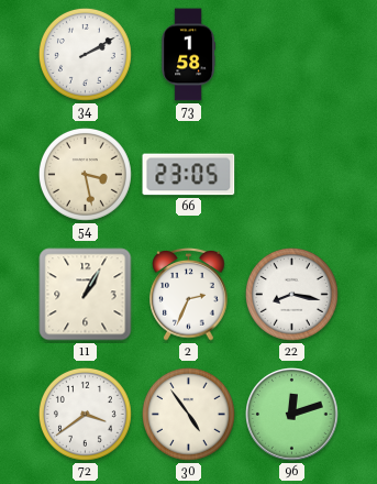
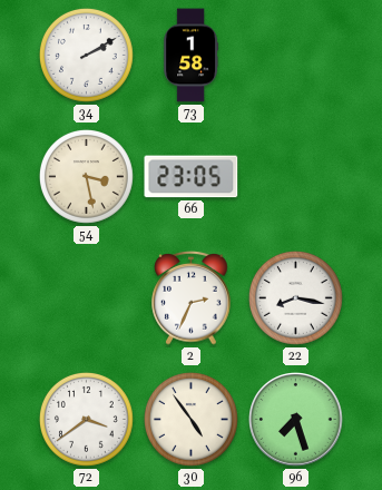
11: 1:05 -> none (86, 295)
96: 12:12 -> 7:27 (296, 420)
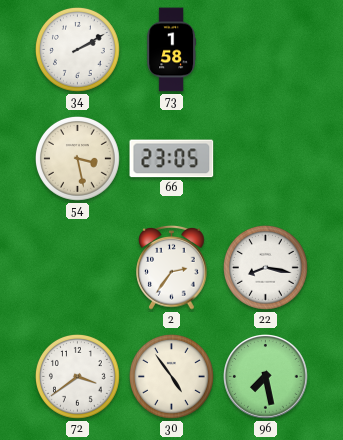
2: 2:34 -> 2:36 (172, 268)
96: 7:27 -> 7:28 (266, 377)
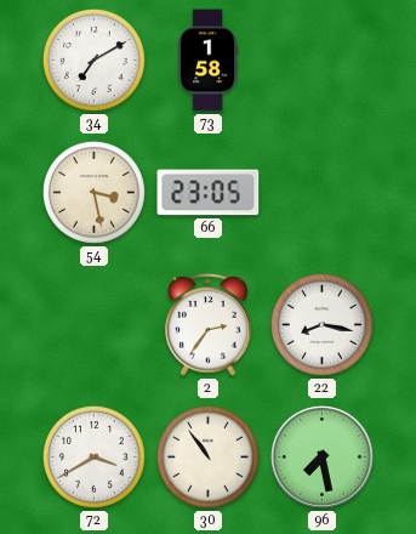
34: 2:10 -> 7:10 (95, 61)
72: 3:39 -> 3:40 (95, 458)
30: 4:54 -> 10:54 (209, 458)
